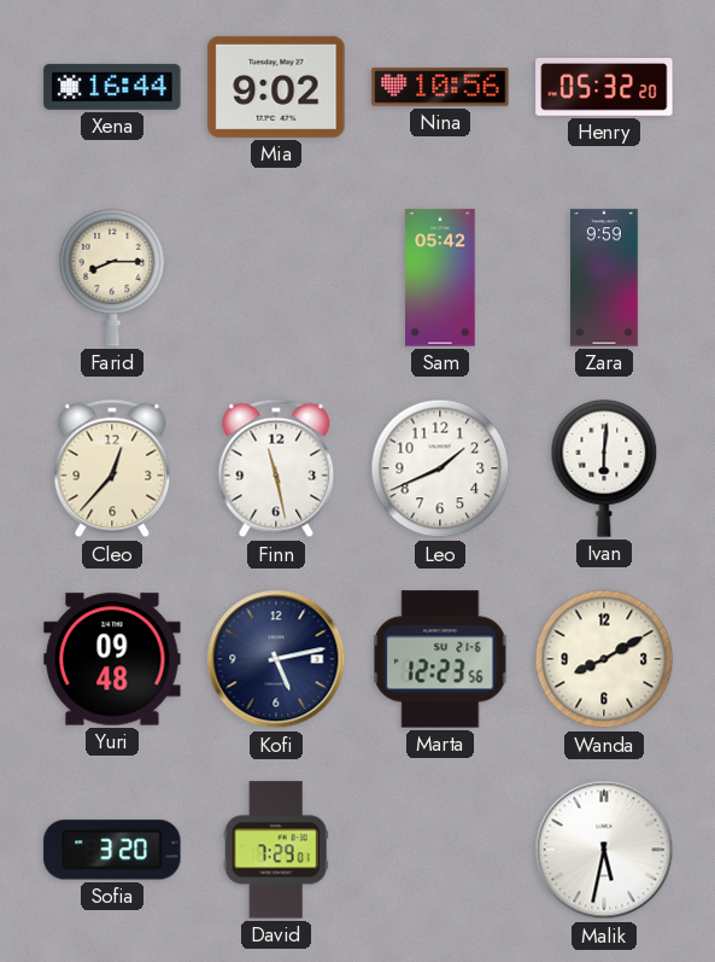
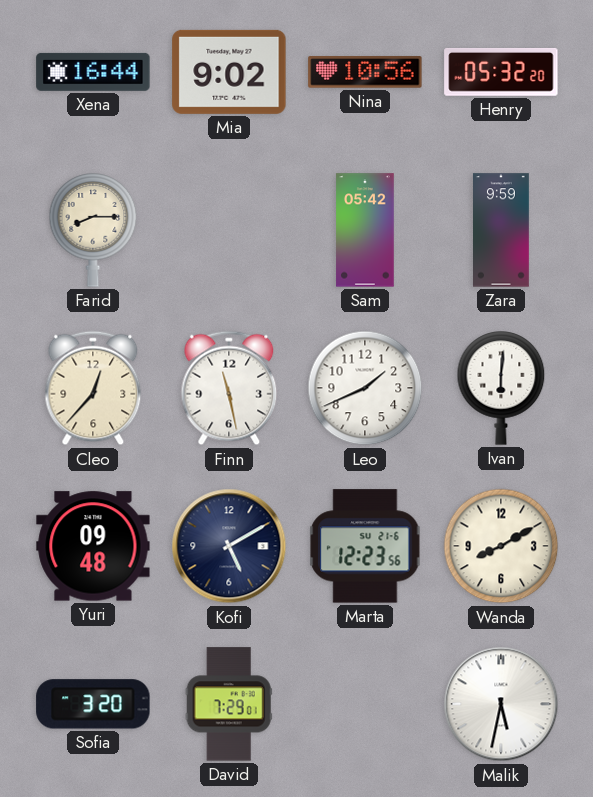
Kofi: 5:13 -> 5:10 (229, 546)
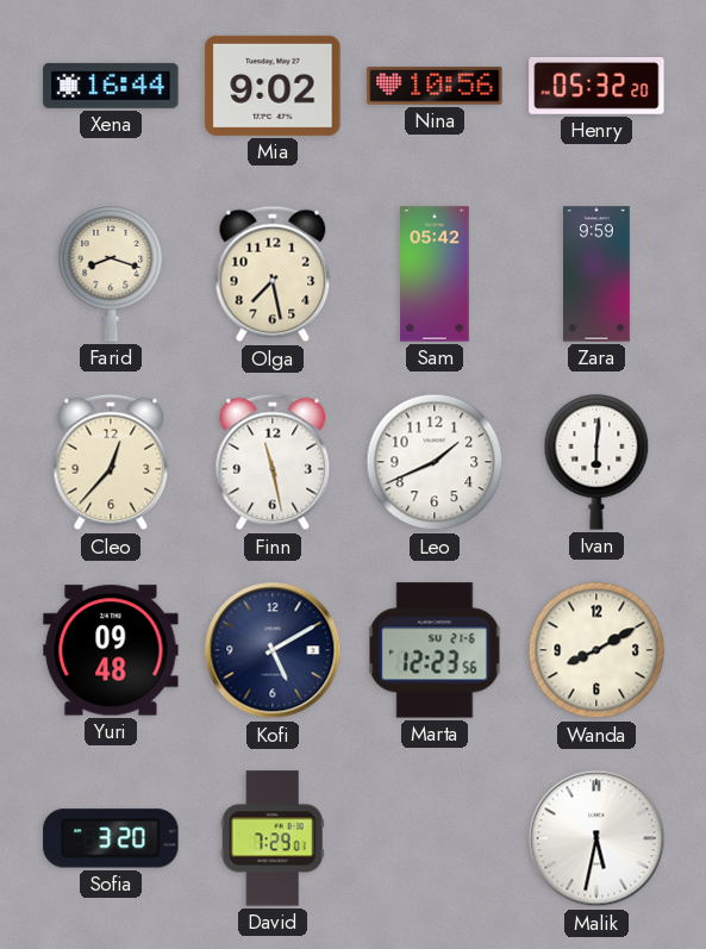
Farid: 8:15 -> 8:18 (111, 274)
Olga: none -> 7:28 (273, 274)
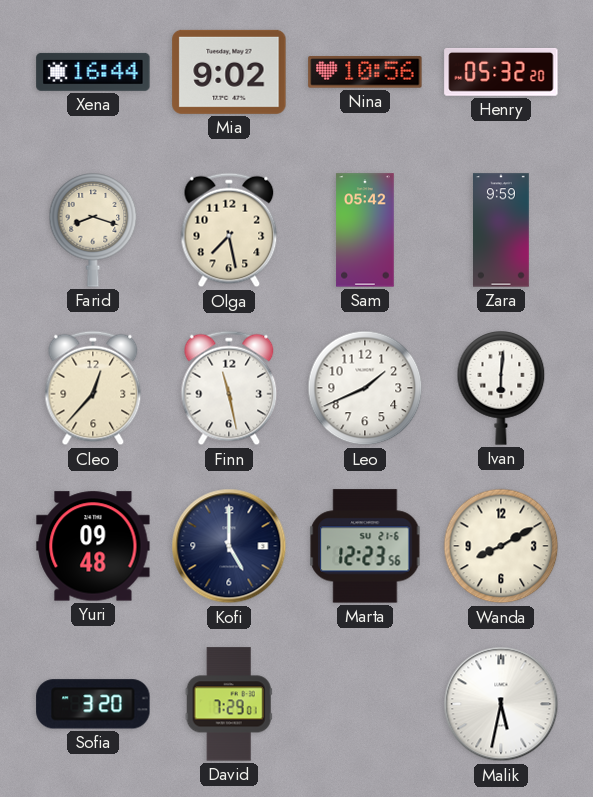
Kofi: 5:10 -> 5:00 (229, 546)
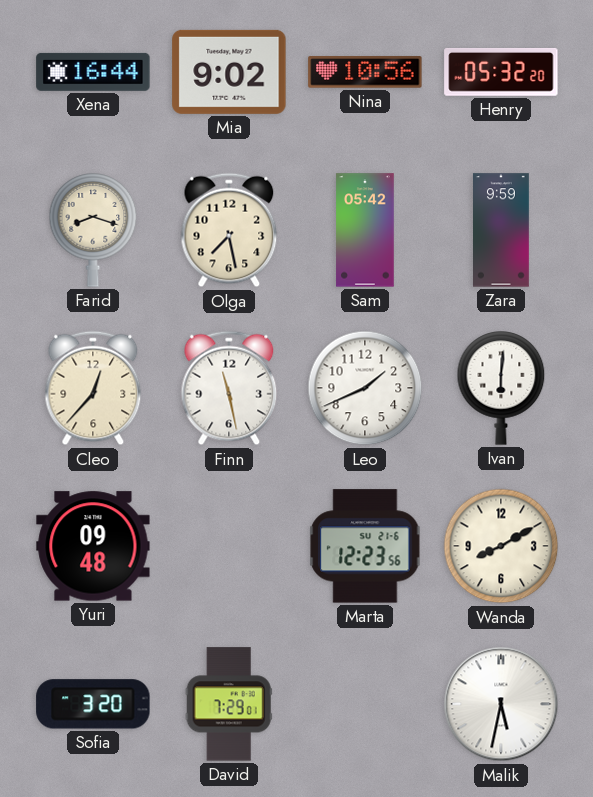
Kofi: 5:00 -> none (229, 546)
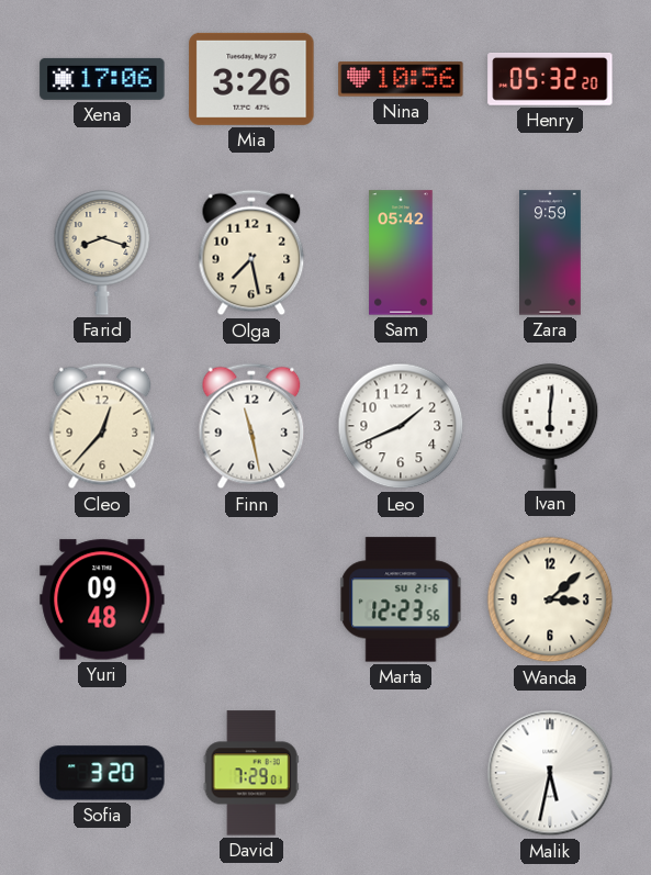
Xena: 16:44 -> 17:06 (102, 79)
Mia: 9:02 -> 3:26 (251, 79)
Wanda: 8:10 -> 3:08 (550, 599)
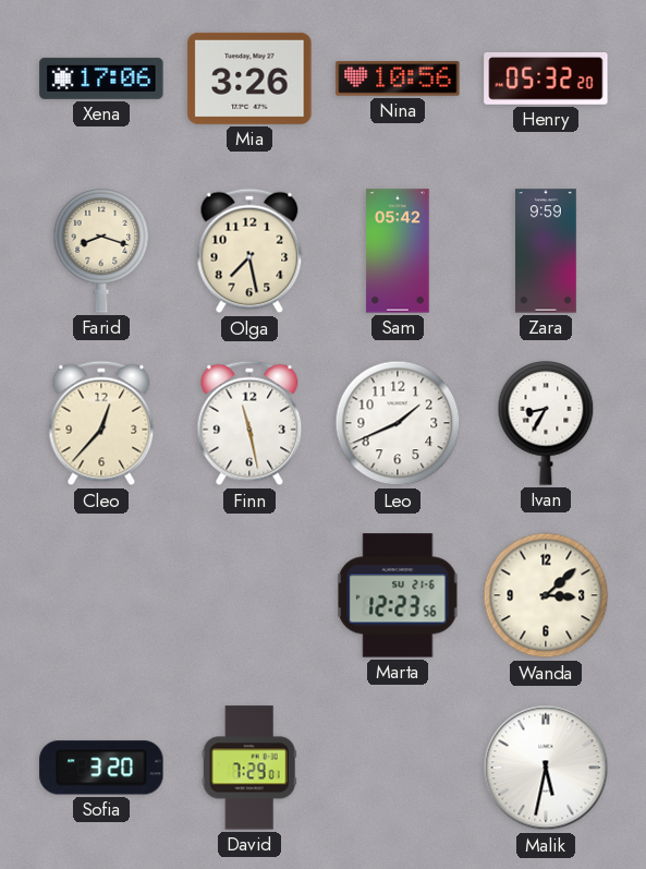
Ivan: 6:01 -> 8:35 (546, 423)
Yuri: 09:48 -> none (102, 599)
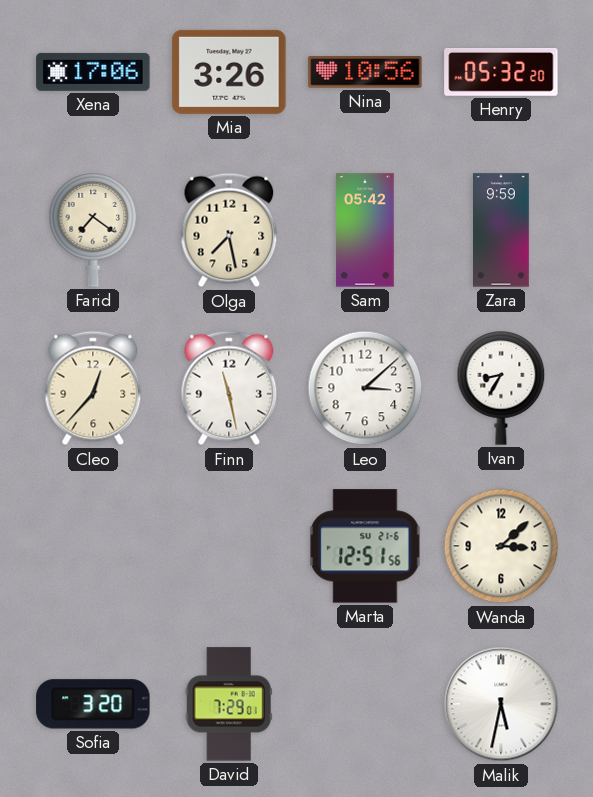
Farid: 8:18 -> 7:21 (93, 230)
Leo: 1:41 -> 3:08 (365, 388)
Marta: 12:23 -> 12:51 (365, 546)
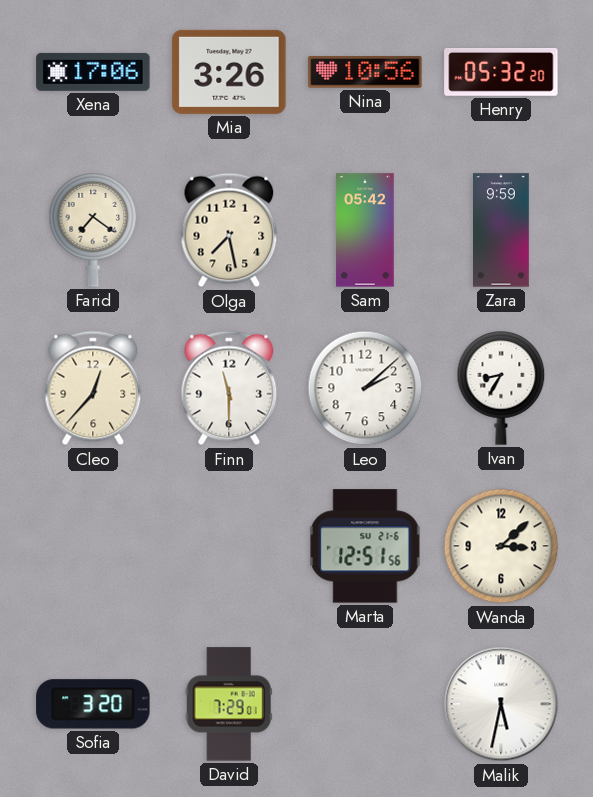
Finn: 11:28 -> 11:30 (229, 388)
Leo: 3:08 -> 2:08 (365, 388)
